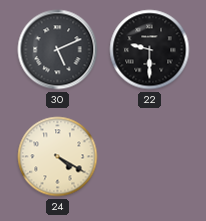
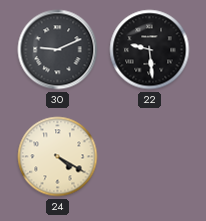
30: 5:11 -> 9:11 (58, 50)
22: 9:30 -> 9:29 (150, 50)
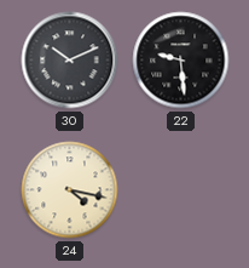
30: 9:11 -> 10:11 (70, 61)
24: 4:20 -> 4:17 (70, 190)
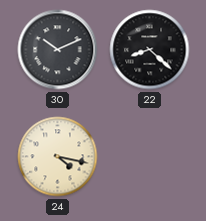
22: 9:29 -> 8:22 (150, 50)
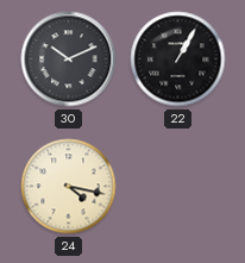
22: 8:22 -> 1:05 (178, 60)
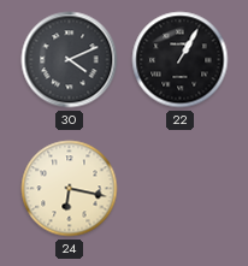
30: 10:11 -> 4:11 (70, 60)
24: 4:17 -> 6:17 (70, 189)
